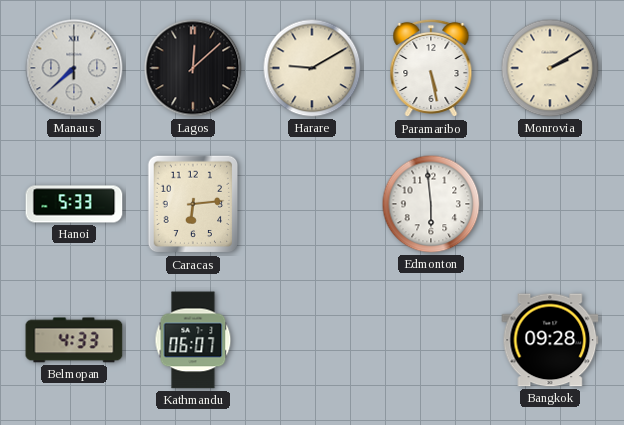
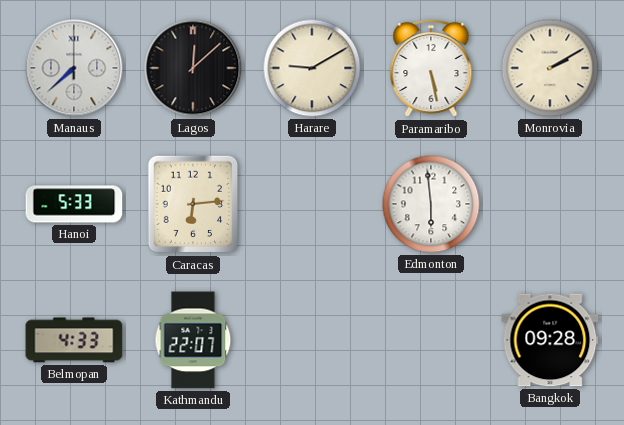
Kathmandu: 06:07 -> 22:07 (193, 340)
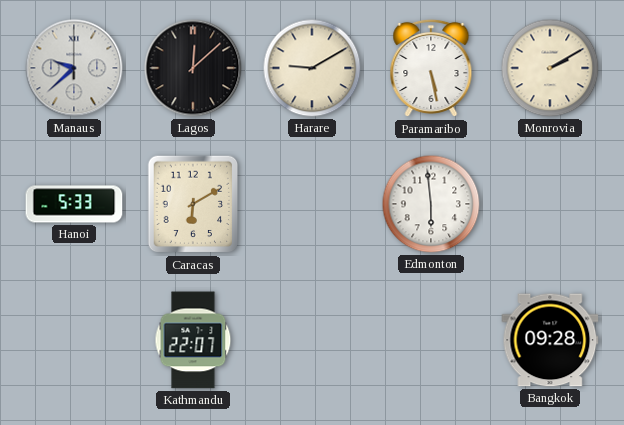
Manaus: 7:38 -> 9:38 (74, 68)
Caracas: 6:14 -> 6:10 (193, 204)
Belmopan: 4:33 -> none (74, 340)
